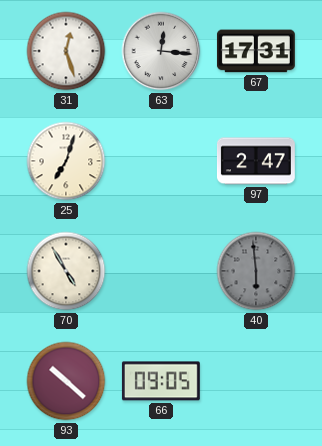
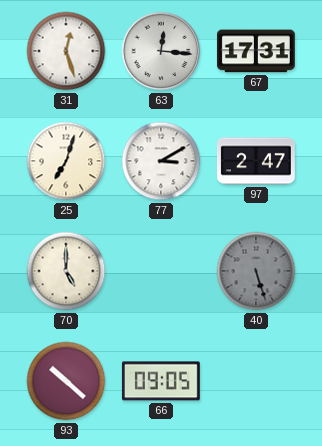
77: none -> 3:10 (161, 161)
70: 4:55 -> 5:00 (66, 271)
40: 5:59 -> 5:27 (256, 271)
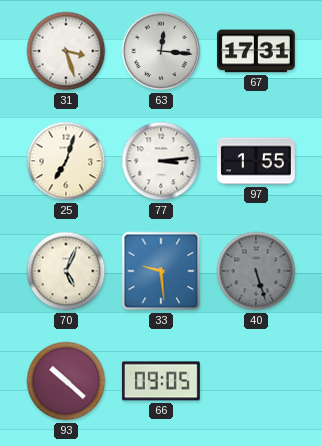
31: 12:27 -> 3:27 (66, 51)
77: 3:10 -> 3:14 (161, 161)
97: 2:47 -> 1:55 (256, 161)
70: 5:00 -> 5:04 (66, 271)
33: none -> 9:29 (161, 271)
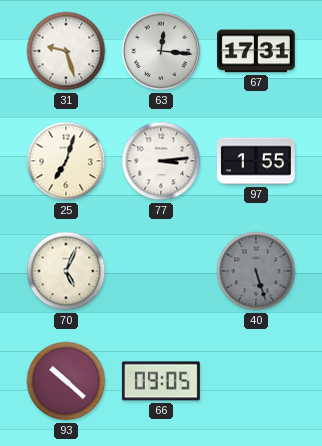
31: 3:27 -> 9:27 (66, 51)
33: 9:29 -> none (161, 271)
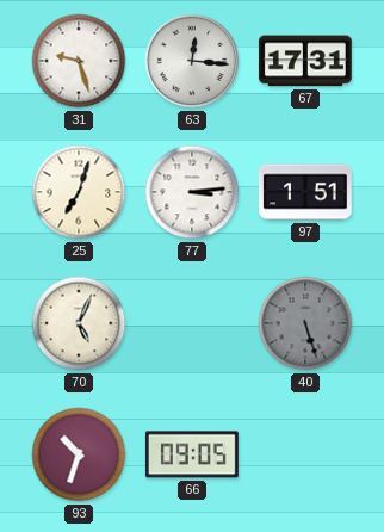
97: 1:55 -> 1:51 (305, 192)
93: 10:22 -> 10:33 (79, 454)
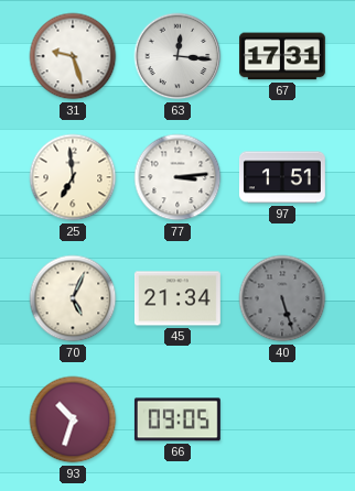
25: 7:03 -> 6:59 (73, 177)
45: none -> 21:34 (177, 298)
